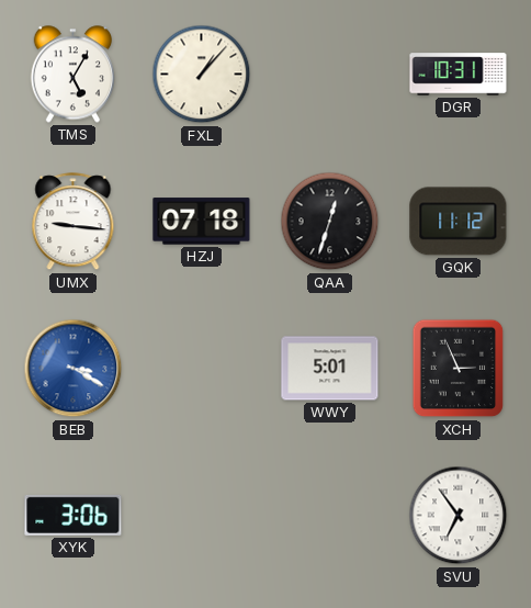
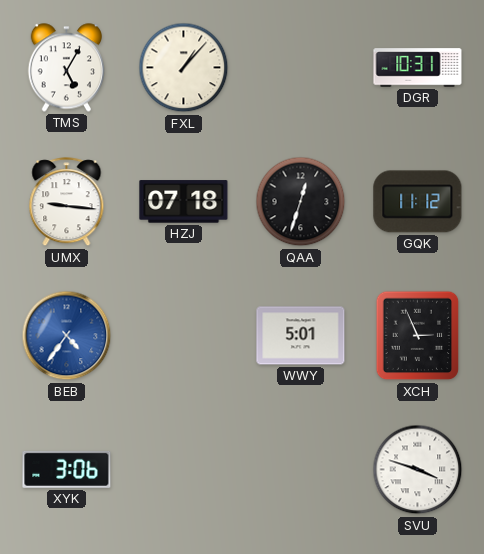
BEB: 3:20 -> 4:36 (67, 336)
SVU: 6:54 -> 3:48 (418, 470)
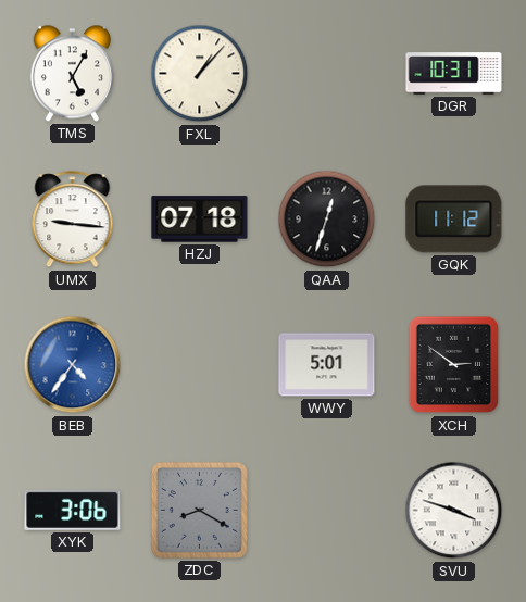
XCH: 2:56 -> 2:51 (454, 365)
ZDC: none -> 8:20 (199, 510)
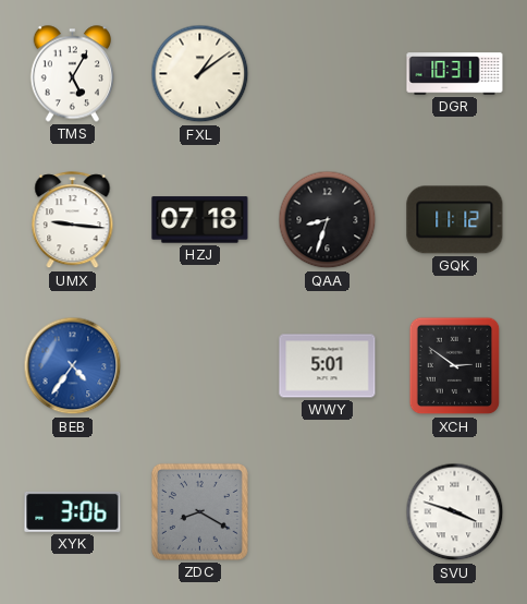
FXL: 1:07 -> 1:09 (200, 74)
QAA: 12:33 -> 8:33 (328, 220)
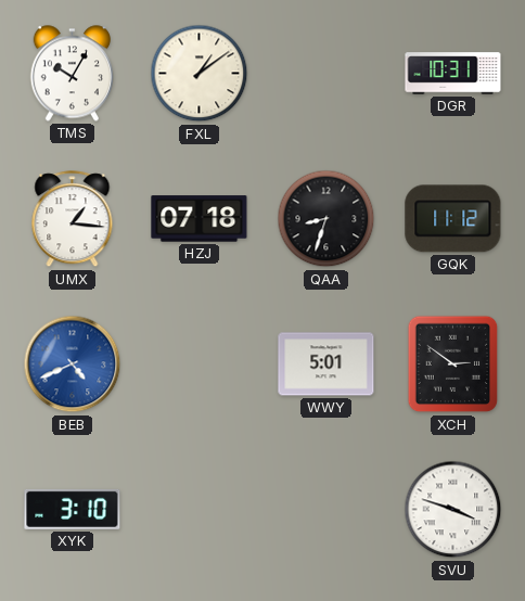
TMS: 5:05 -> 10:05 (72, 74)
UMX: 9:16 -> 1:16 (73, 219)
BEB: 4:36 -> 4:41 (73, 365)
XYK: 3:06 -> 3:10 (73, 509)
ZDC: 8:20 -> none (199, 511)
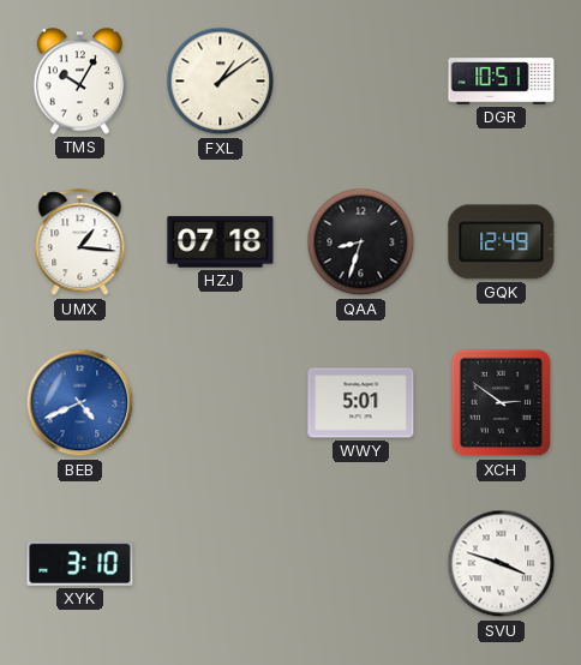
DGR: 10:31 -> 10:51 (502, 82)
GQK: 11:12 -> 12:49 (502, 242)
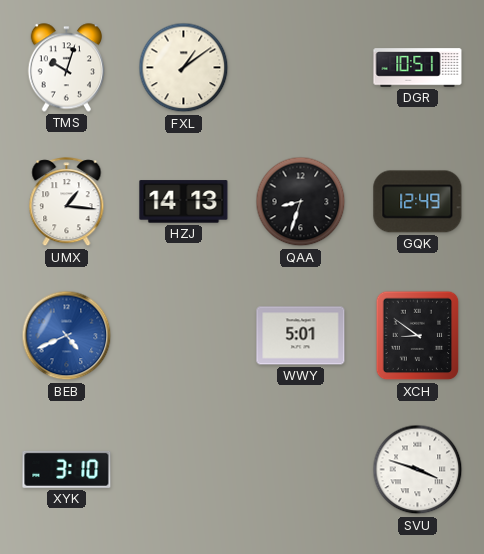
TMS: 10:05 -> 10:03 (66, 68)
HZJ: 07:18 -> 14:13 (184, 202)
XCH: 2:51 -> 8:51 (418, 336)
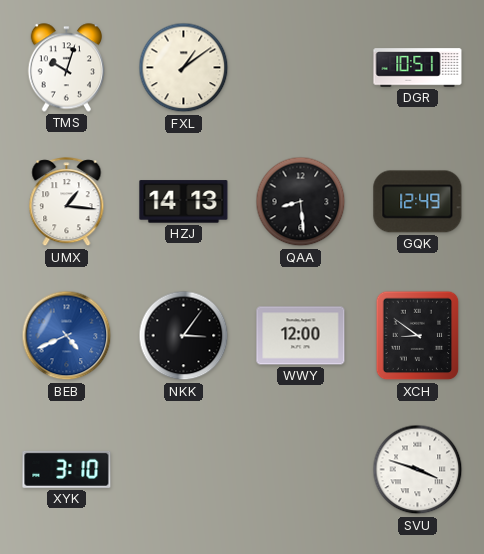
QAA: 8:33 -> 8:29 (301, 202)
NKK: none -> 3:06 (184, 336)
WWY: 5:01 -> 12:00 (301, 336)
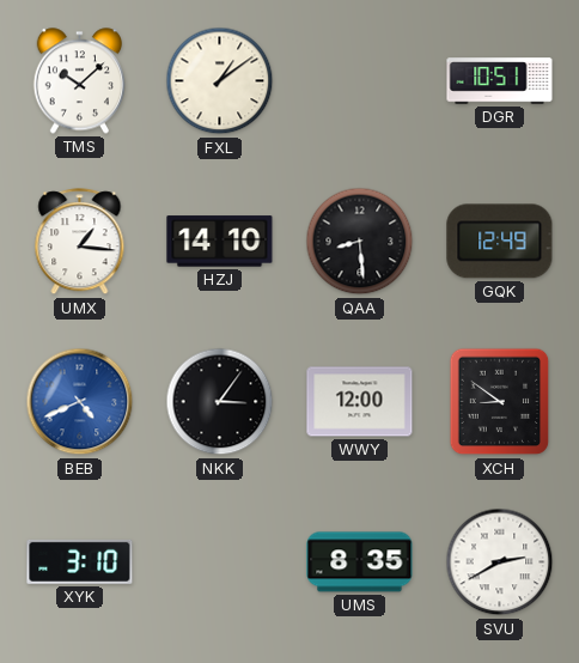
TMS: 10:03 -> 10:08 (79, 81)
HZJ: 14:13 -> 14:10 (220, 242)
UMS: none -> 8:35 (360, 562)
SVU: 3:48 -> 2:40 (500, 562)
